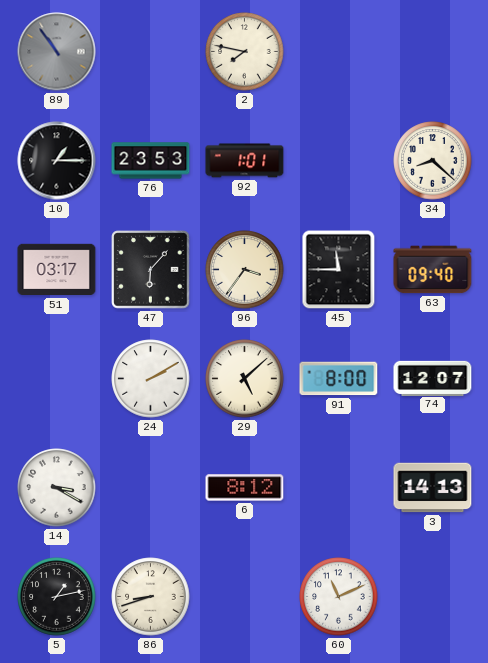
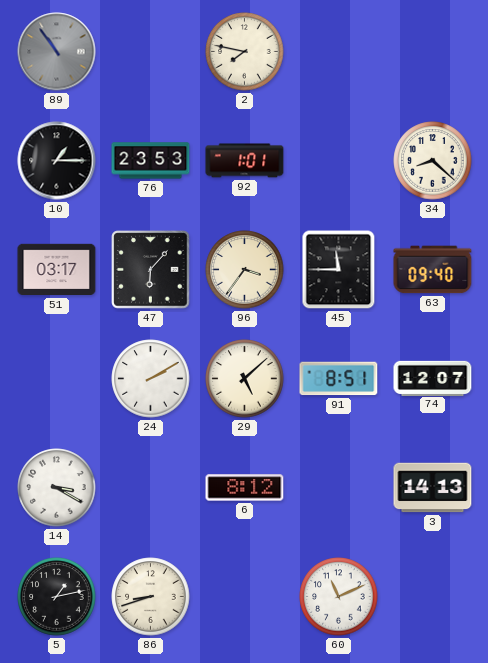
91: 8:00 -> 8:51 (339, 379)
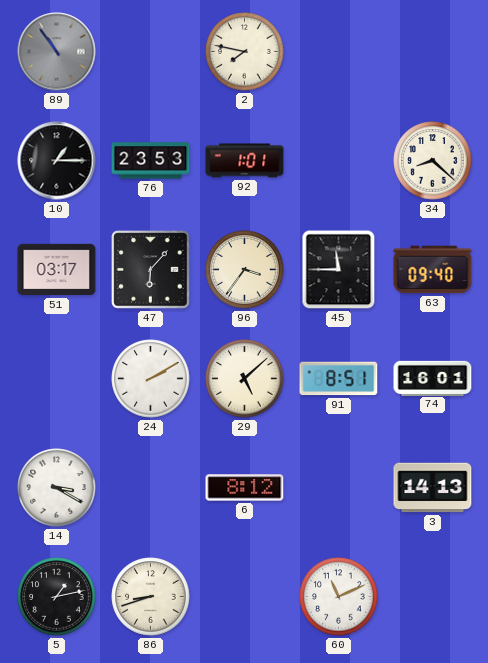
74: 12:07 -> 16:01 (433, 378)
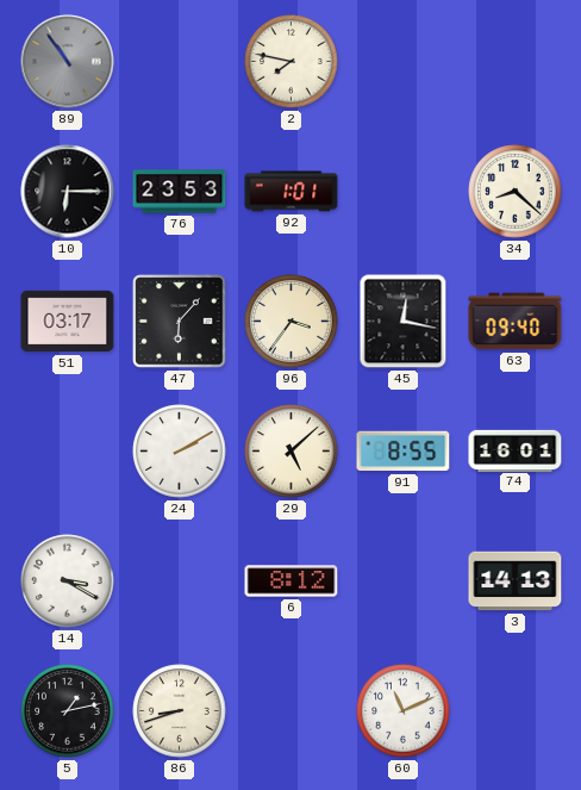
10: 1:15 -> 6:15 (68, 192)
45: 11:45 -> 12:17 (404, 322)
91: 8:51 -> 8:55 (404, 452)
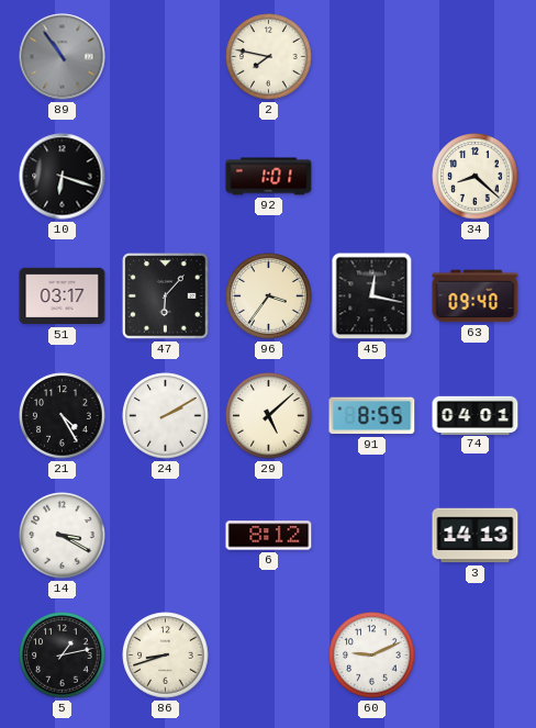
10: 6:15 -> 6:18 (63, 177)
76: 23:53 -> none (180, 192)
21: none -> 4:25 (63, 416)
74: 16:01 -> 04:01 (476, 415)
60: 11:11 -> 9:11 (372, 656)
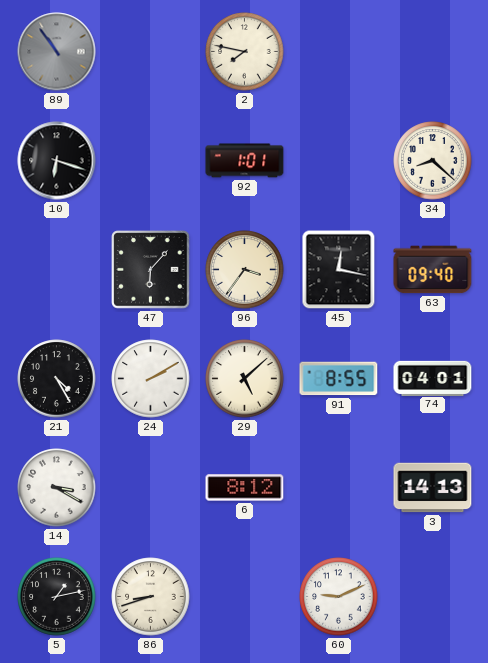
51: 03:17 -> none (63, 296)
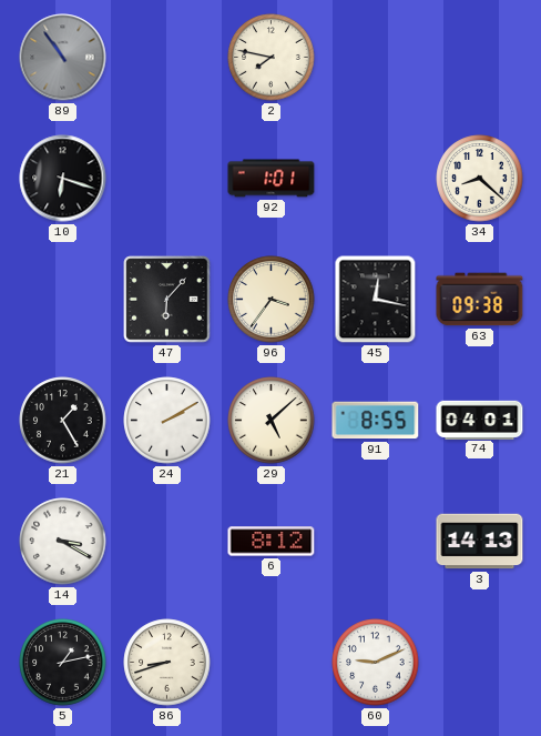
63: 09:40 -> 09:38 (480, 300)
21: 4:25 -> 1:25 (63, 421)
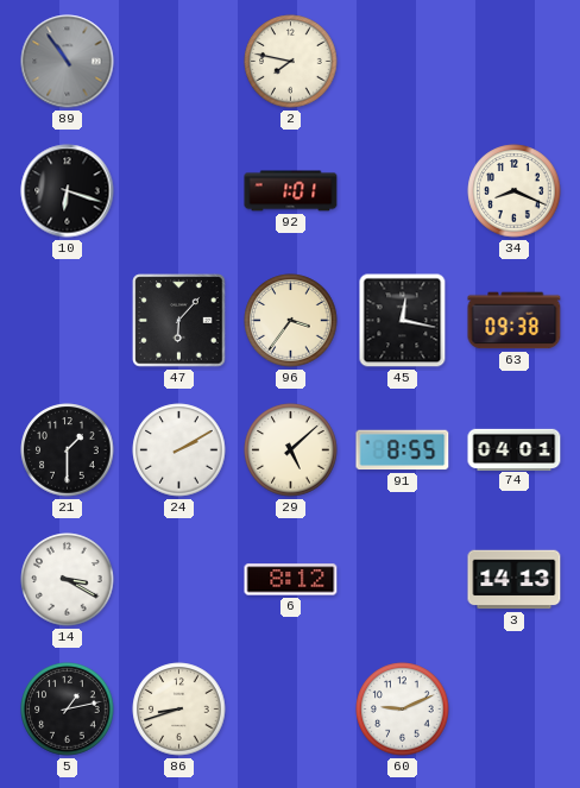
34: 8:22 -> 8:19 (515, 191)
21: 1:25 -> 1:30 (68, 450)
